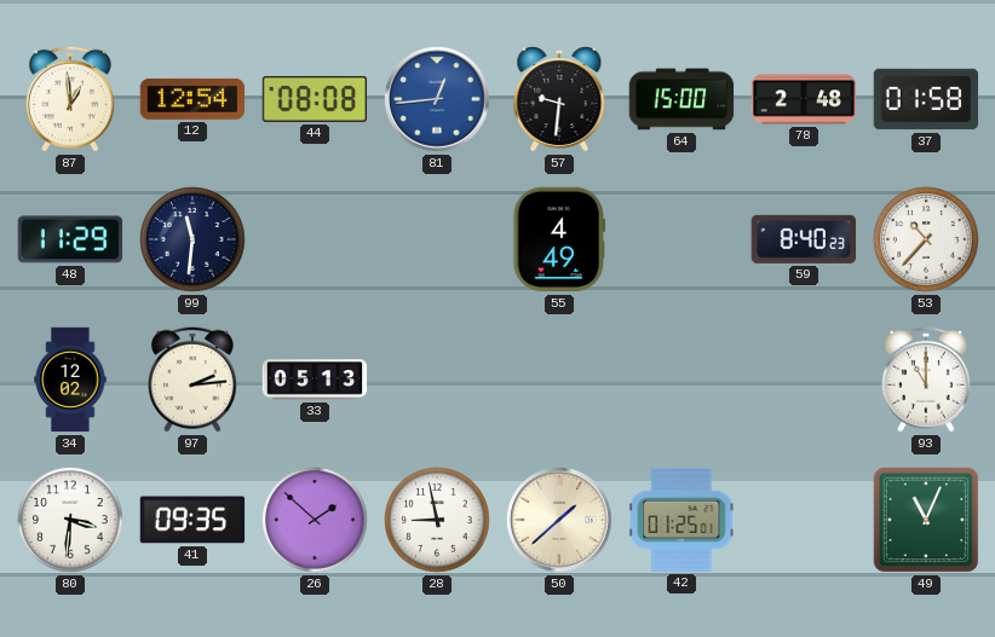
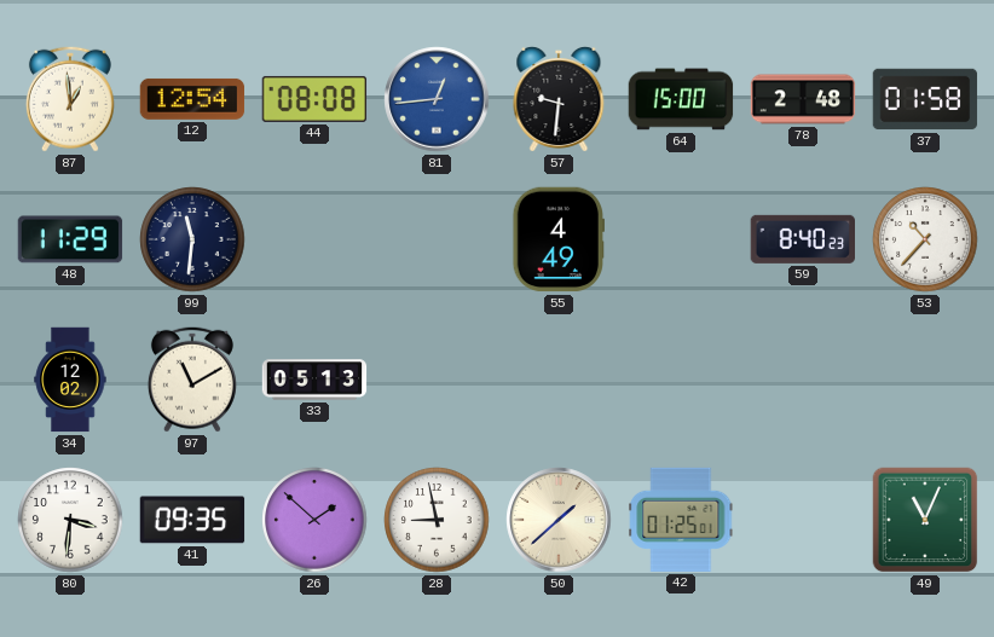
97: 2:14 -> 11:10 (192, 380)
93: 11:00 -> none (926, 380)
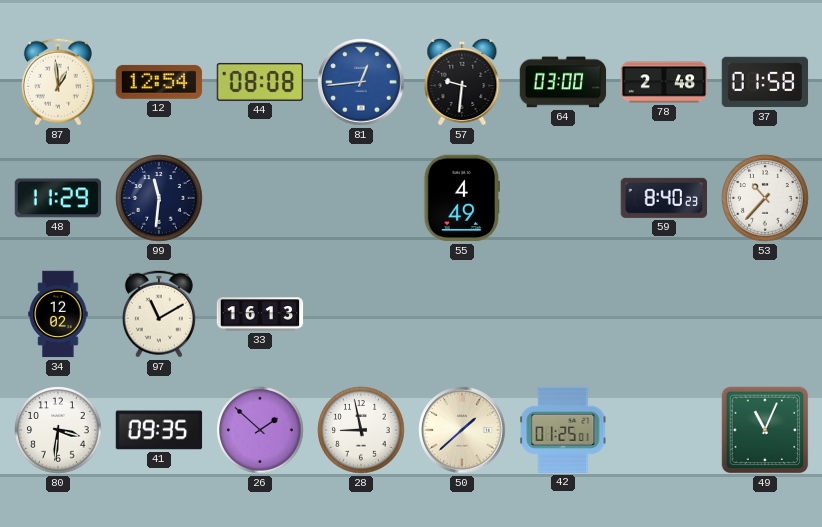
64: 15:00 -> 03:00 (563, 82)
33: 05:13 -> 16:13 (260, 314)
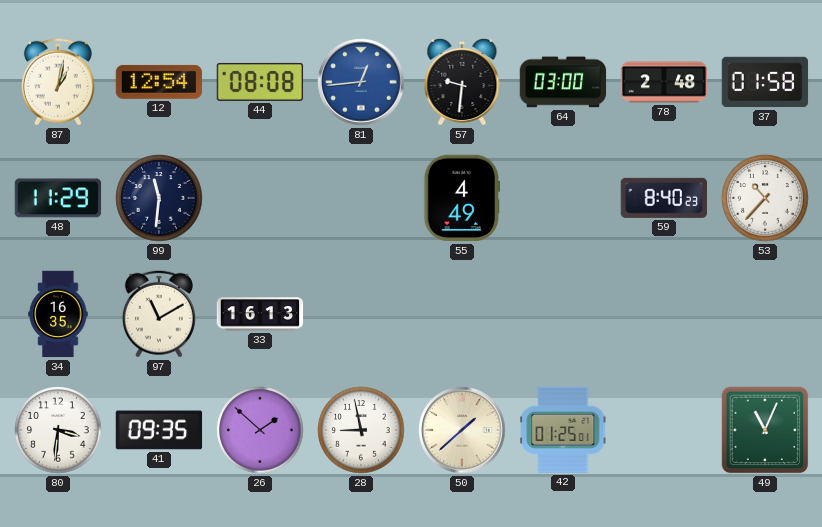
87: 12:59 -> 1:02 (58, 82)
34: 12:02 -> 16:35 (58, 314)
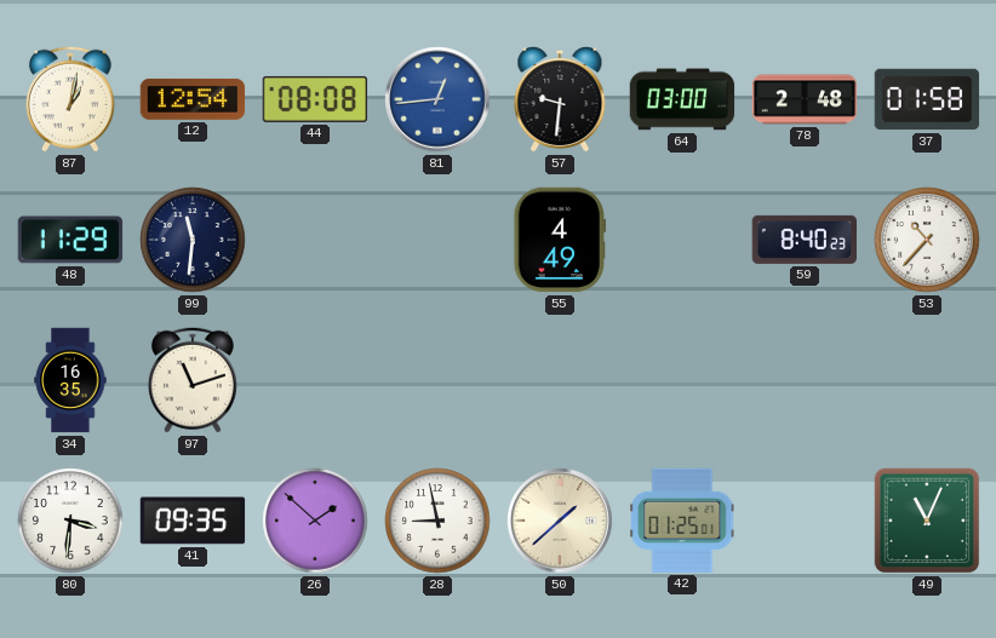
97: 11:10 -> 11:12 (193, 380)
33: 16:13 -> none (260, 314)
